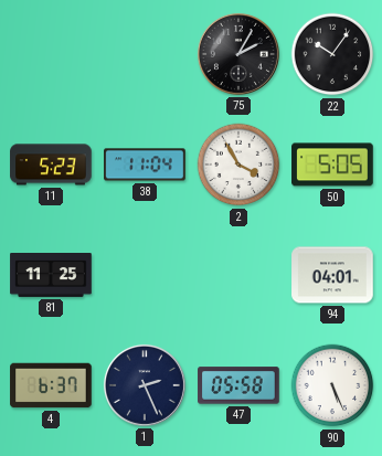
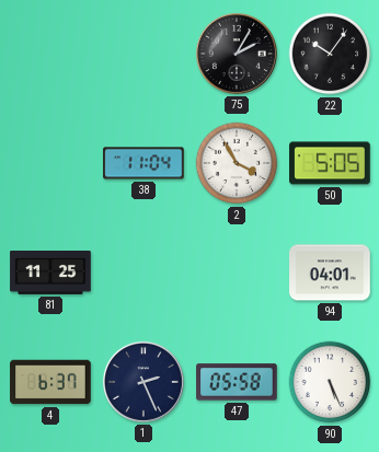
11: 5:23 -> none (51, 165)
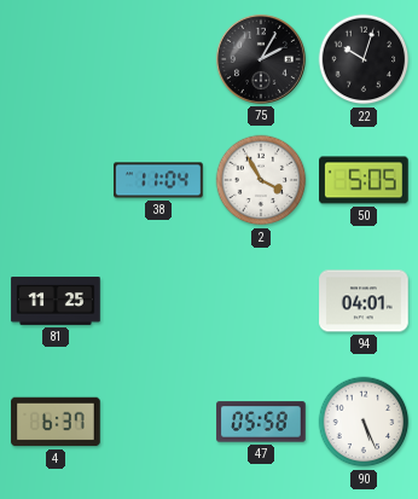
22: 10:06 -> 10:03 (364, 59)
1: 2:26 -> none (143, 382)
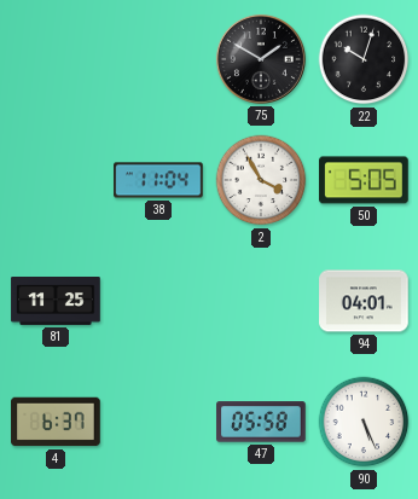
75: 2:05 -> 1:50 (261, 59)
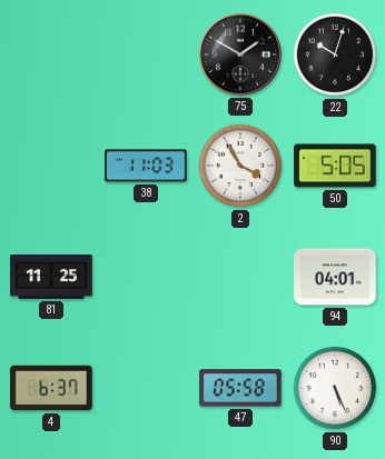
38: 11:04 -> 11:03 (146, 166)
